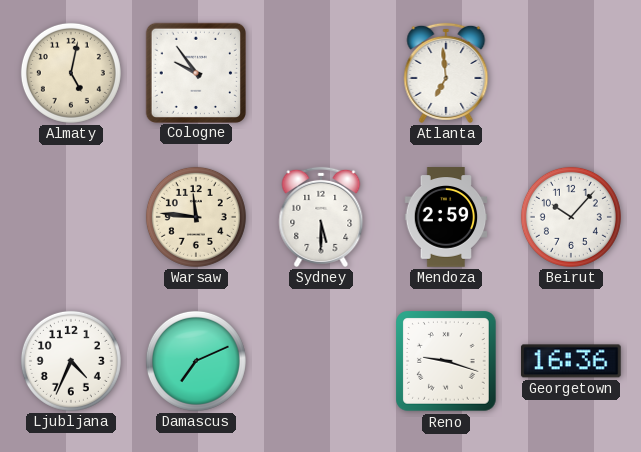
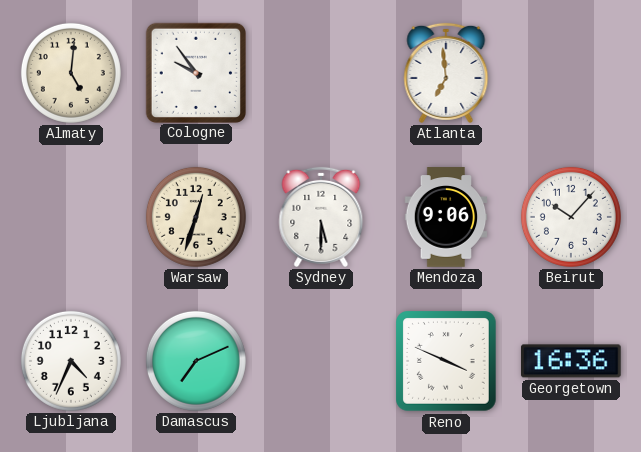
Almaty: 5:02 -> 5:01 (71, 73)
Warsaw: 11:46 -> 12:33 (196, 217)
Mendoza: 2:59 -> 9:06 (446, 217)
Reno: 9:18 -> 3:49 (446, 361)
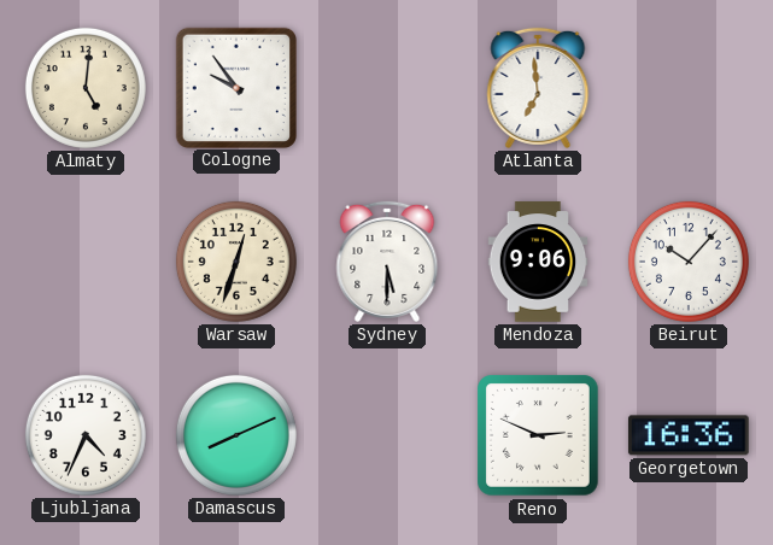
Damascus: 7:11 -> 8:11 (236, 435)
Reno: 3:49 -> 2:49 (538, 435)
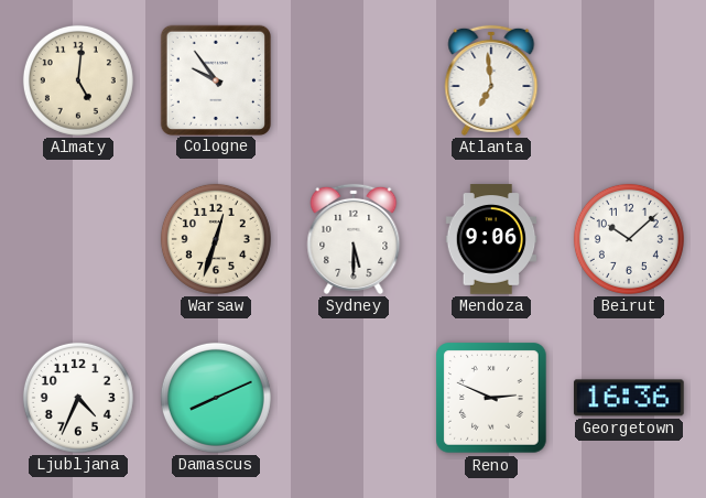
Beirut: 10:07 -> 10:08 (629, 239)
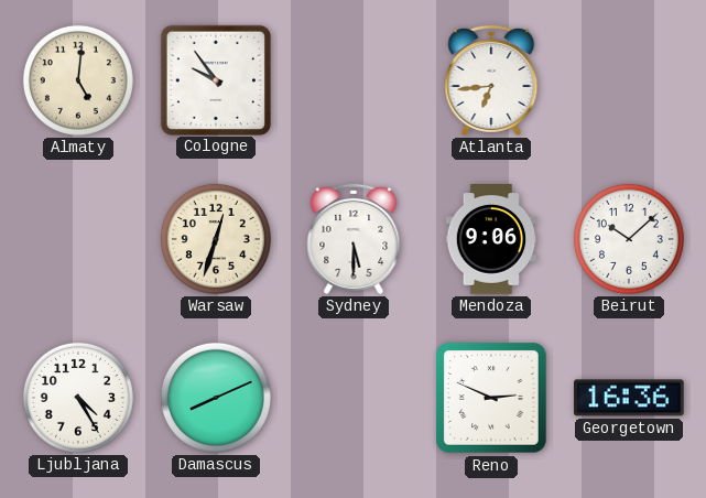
Atlanta: 6:59 -> 6:44 (491, 80)
Ljubljana: 4:34 -> 4:25 (78, 398)
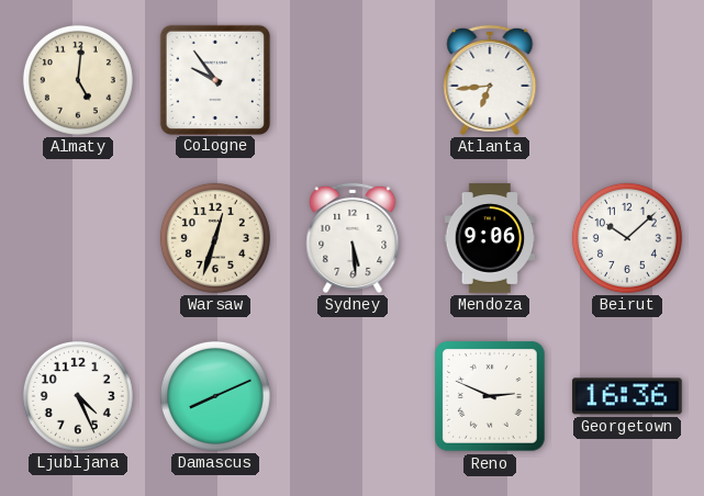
Sydney: 5:30 -> 5:29 (353, 238)
Ljubljana: 4:25 -> 4:26 (78, 396)
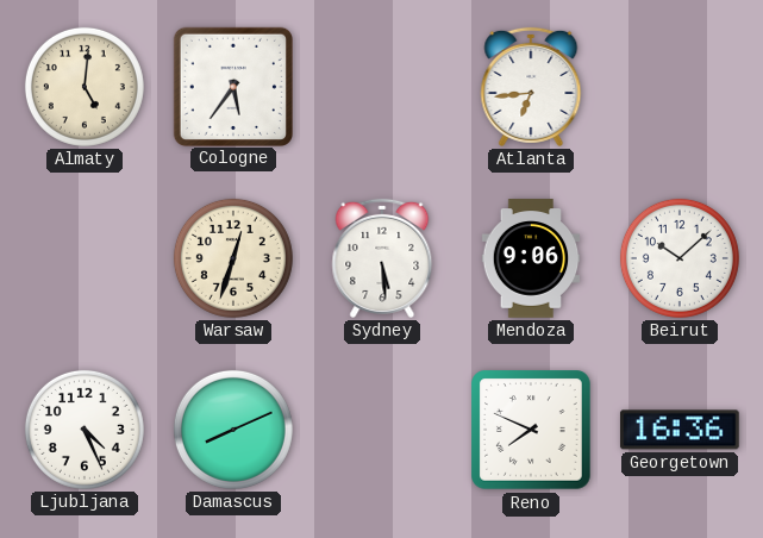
Cologne: 9:54 -> 5:36 (232, 86)
Reno: 2:49 -> 7:49 (531, 430)
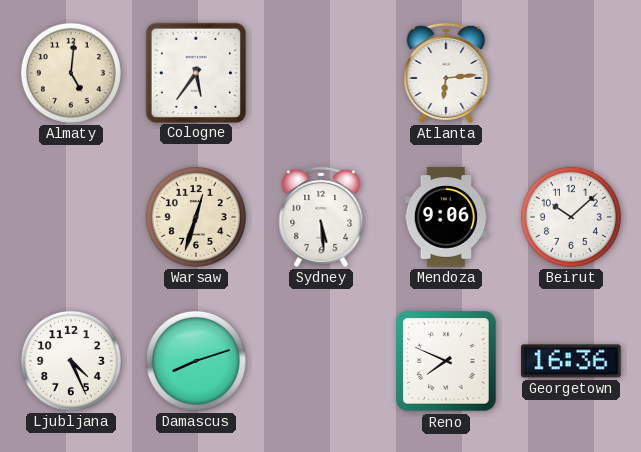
Atlanta: 6:44 -> 6:14 (446, 73)
Damascus: 8:11 -> 8:12 (196, 361)
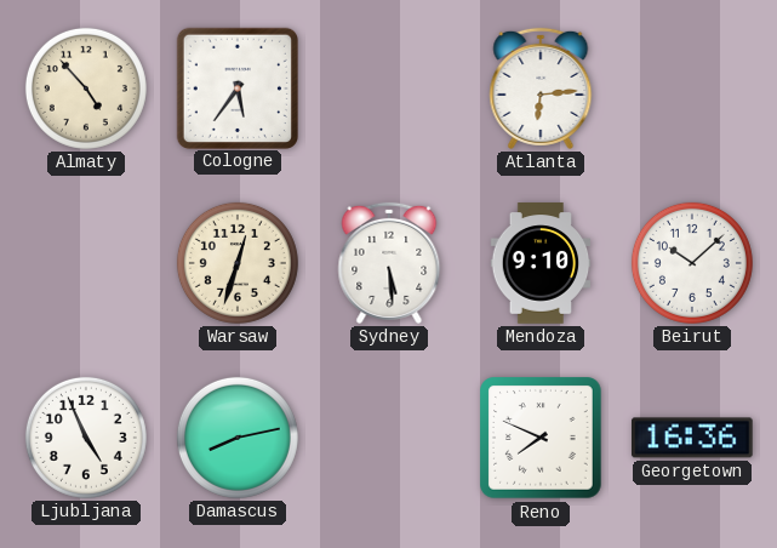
Almaty: 5:01 -> 4:53 (86, 89)
Mendoza: 9:06 -> 9:10 (541, 263)
Ljubljana: 4:26 -> 4:56 (86, 438)
Damascus: 8:12 -> 8:13 (238, 438)
